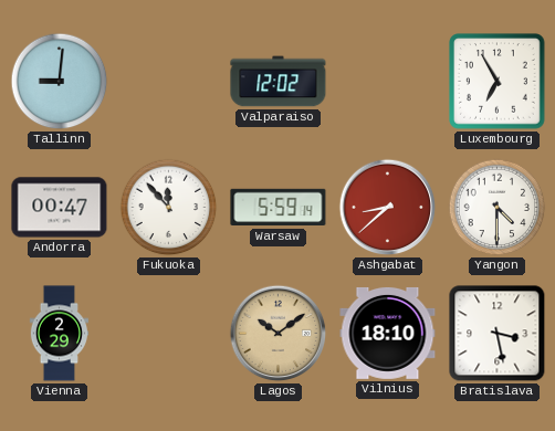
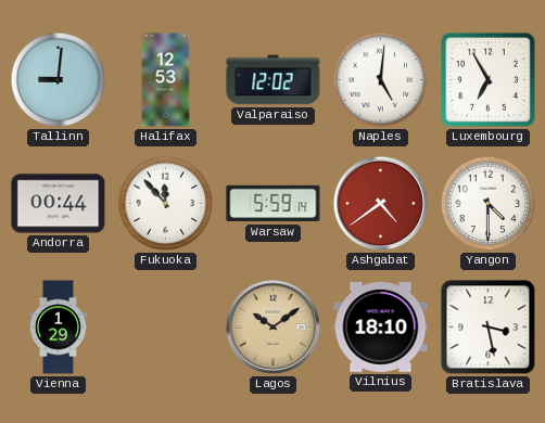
Halifax: none -> 12:53 (166, 80)
Naples: none -> 5:01 (381, 80)
Andorra: 00:47 -> 00:44 (59, 204)
Ashgabat: 8:38 -> 4:39 (381, 204)
Vienna: 2:29 -> 1:29 (58, 328)
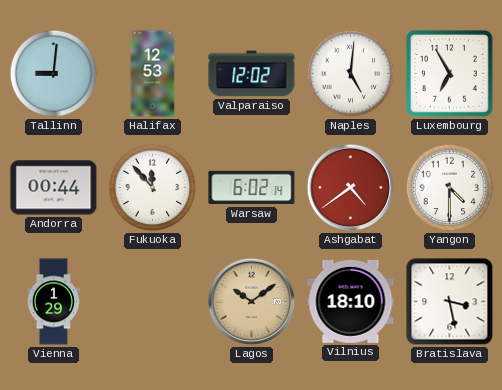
Warsaw: 5:59 -> 6:02 (252, 188)
